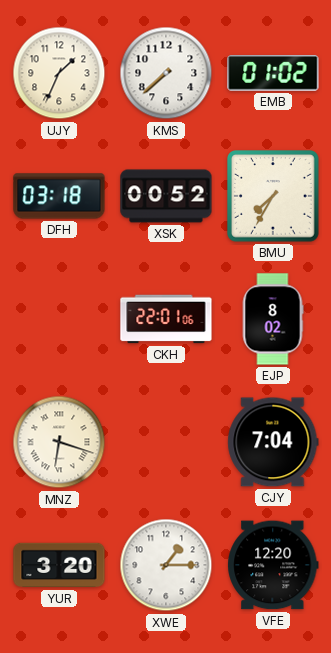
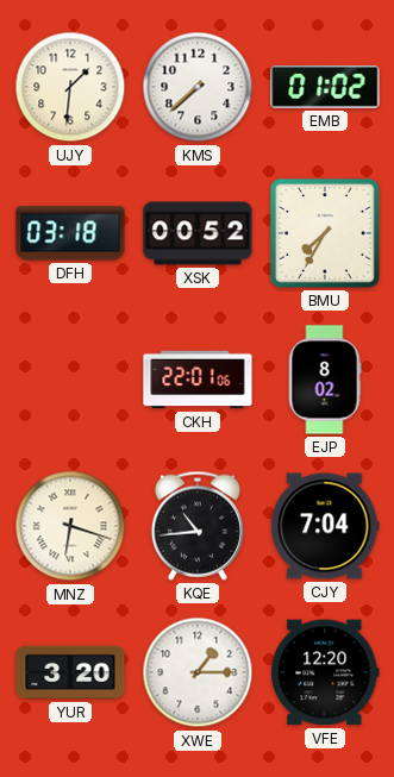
UJY: 1:34 -> 1:31 (70, 87)
KQE: none -> 10:44 (198, 526)
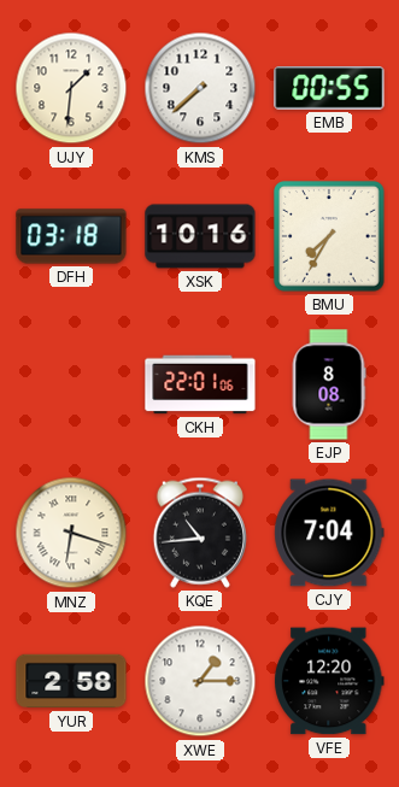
EMB: 01:02 -> 00:55 (329, 88)
XSK: 00:52 -> 10:16 (200, 236)
EJP: 8:02 -> 8:08 (329, 384)
YUR: 3:20 -> 2:58 (71, 681)
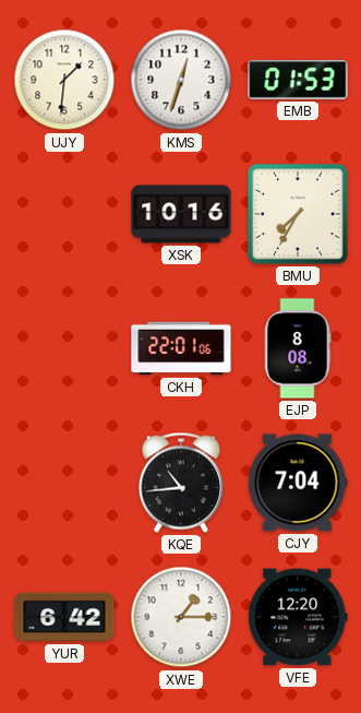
KMS: 7:38 -> 12:33 (181, 80)
EMB: 00:55 -> 01:53 (298, 80)
DFH: 03:18 -> none (71, 236)
MNZ: 6:18 -> none (71, 533)
YUR: 2:58 -> 6:42 (64, 617)
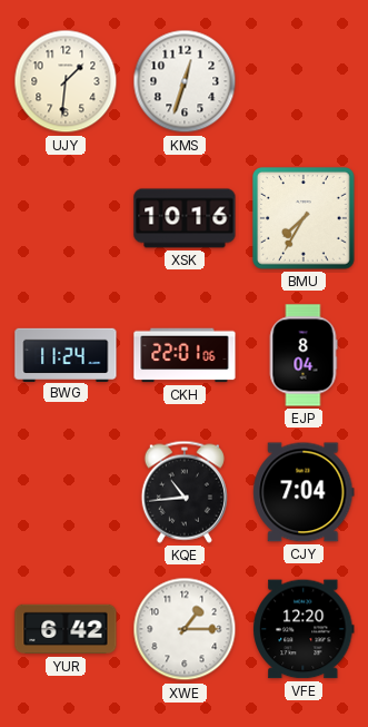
EMB: 01:53 -> none (298, 80)
BWG: none -> 11:24 (66, 354)
EJP: 8:08 -> 8:04 (304, 355)
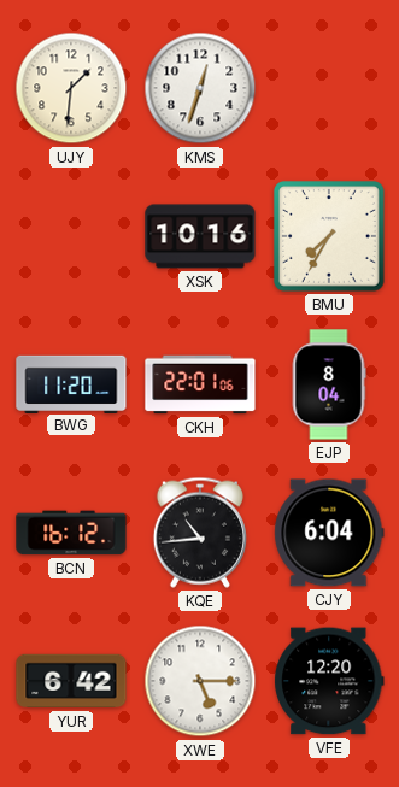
BWG: 11:24 -> 11:20 (71, 383)
BCN: none -> 16:12 (71, 533)
CJY: 7:04 -> 6:04 (329, 533)
XWE: 1:15 -> 5:15 (200, 681)
